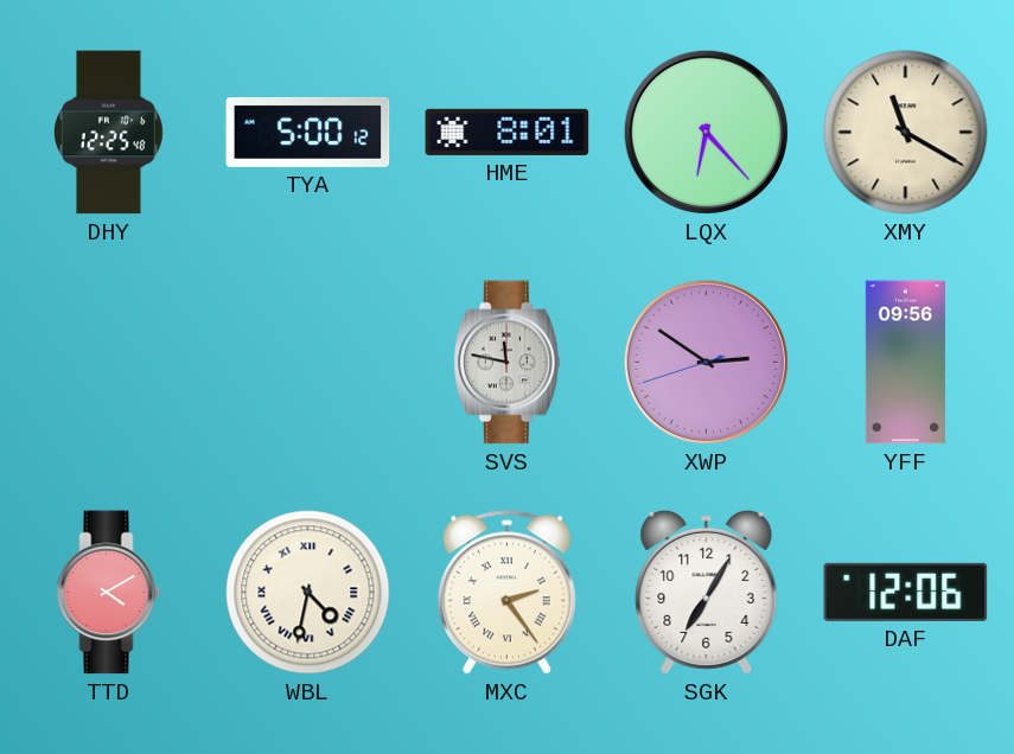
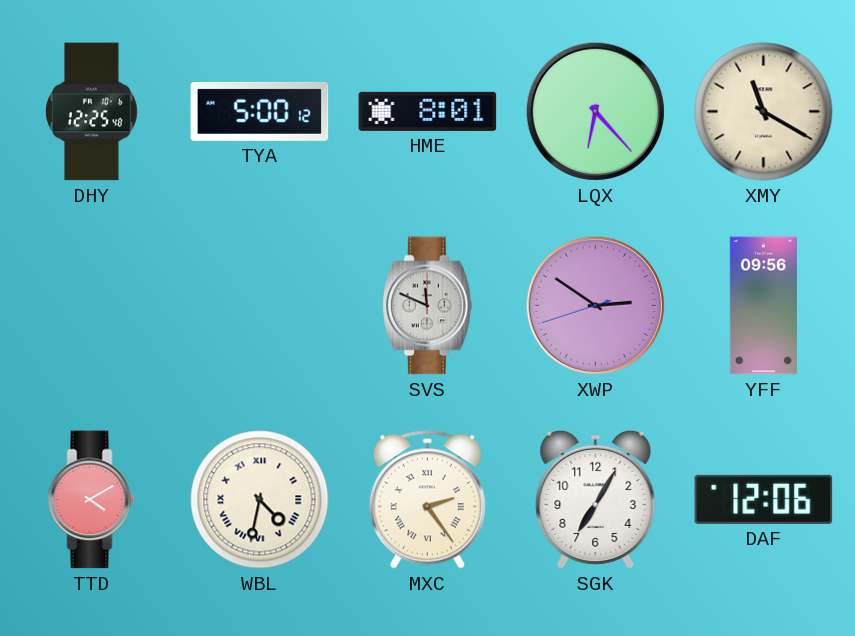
SVS: 11:47 -> 11:49 (427, 306)
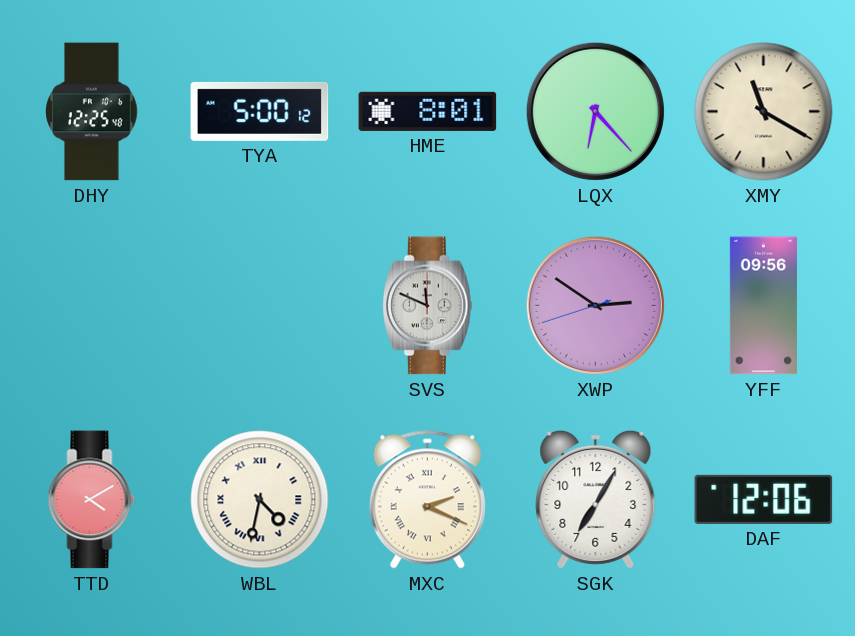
MXC: 2:24 -> 2:19 (427, 500)
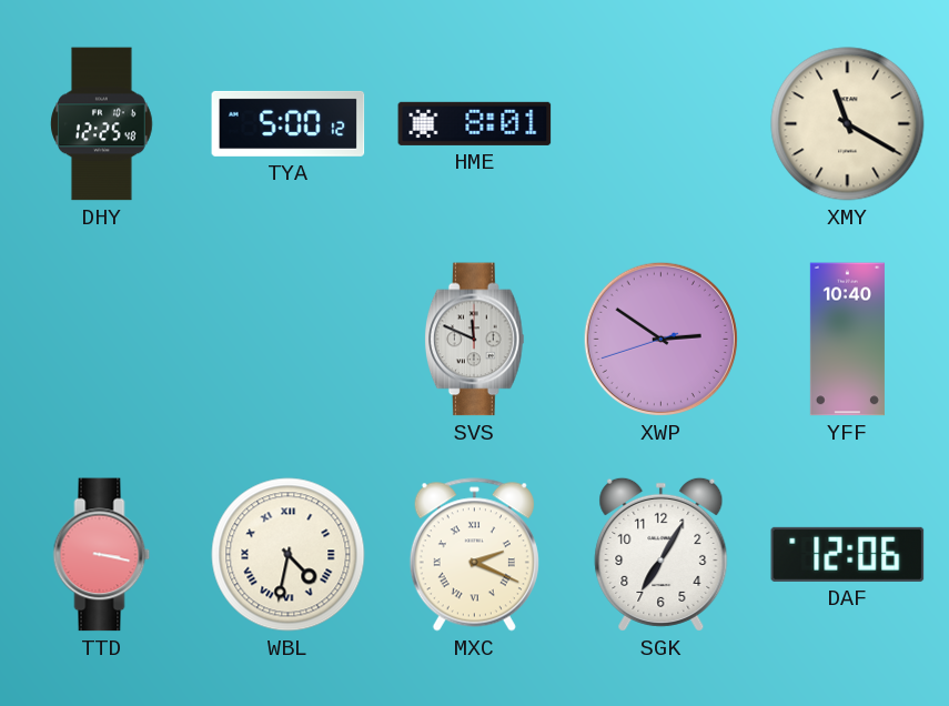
LQX: 6:23 -> none (595, 111)
YFF: 09:56 -> 10:40 (847, 340)
TTD: 4:10 -> 3:17 (102, 555)
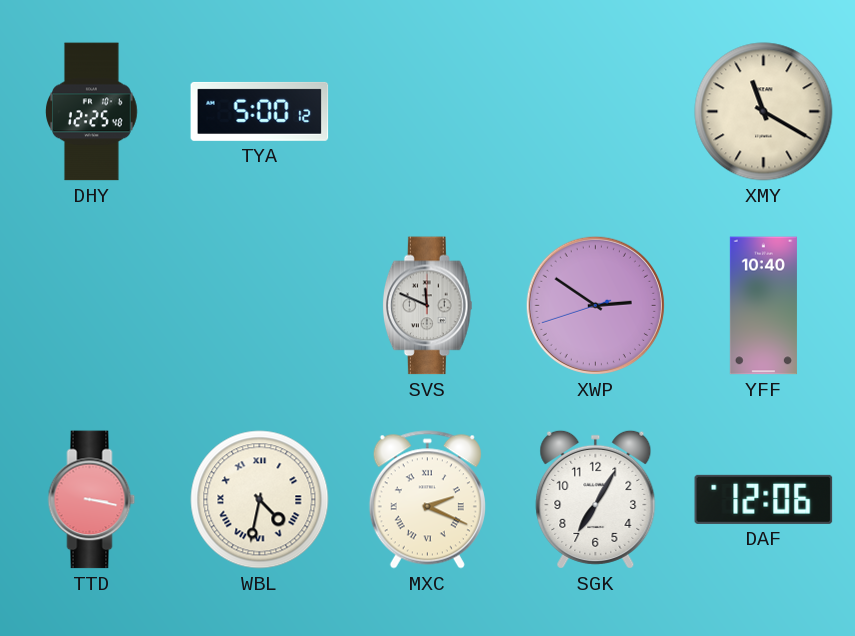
HME: 8:01 -> none (475, 123)
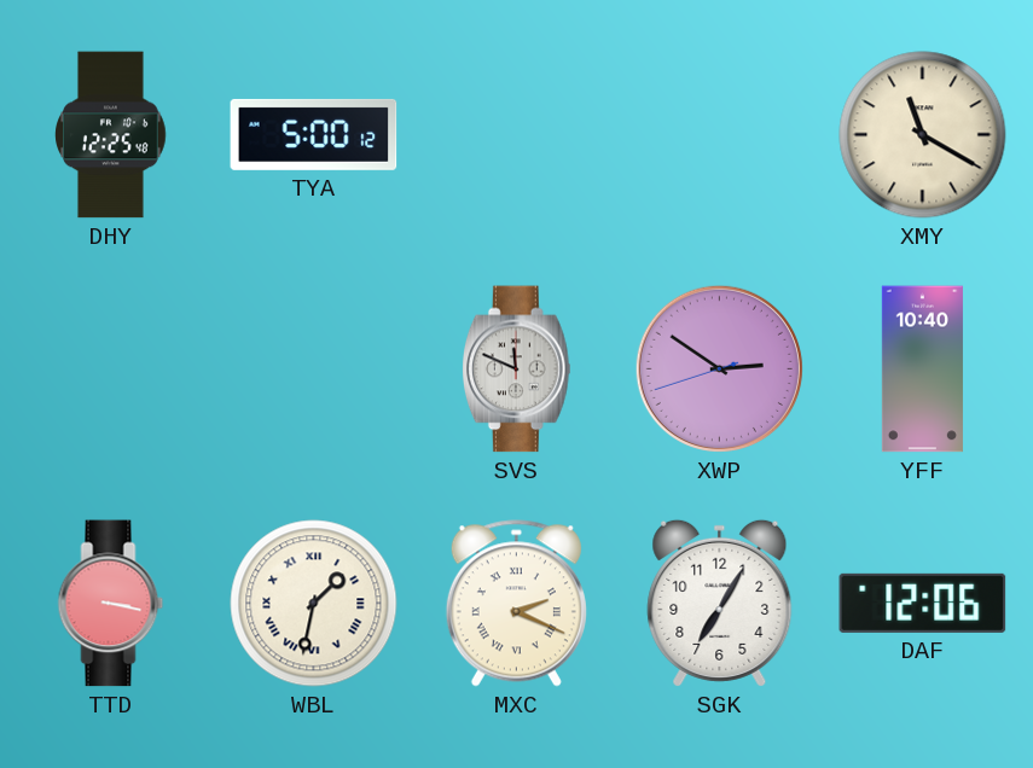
WBL: 4:32 -> 1:32 (314, 604)
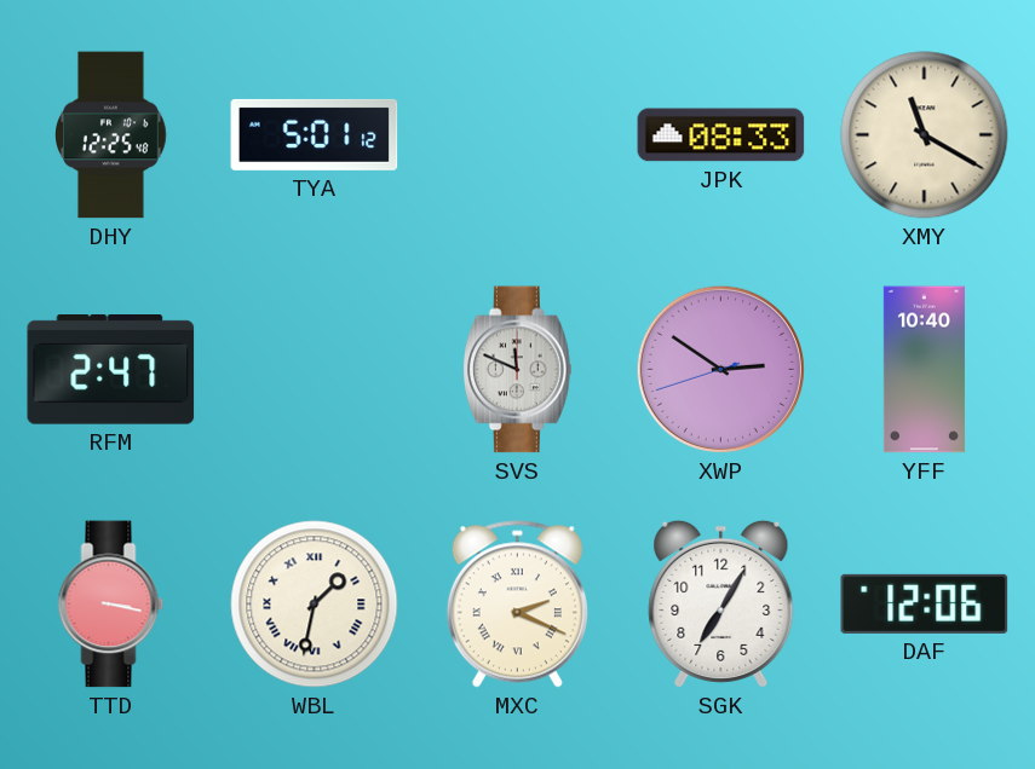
TYA: 5:00 -> 5:01 (315, 134)
JPK: none -> 08:33 (721, 135)
RFM: none -> 2:47 (111, 370)
